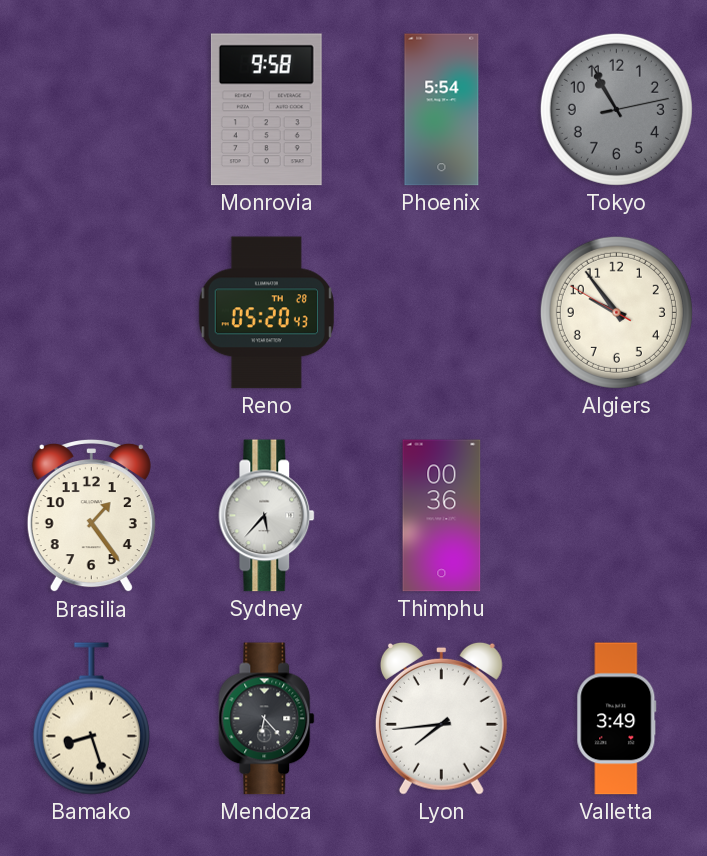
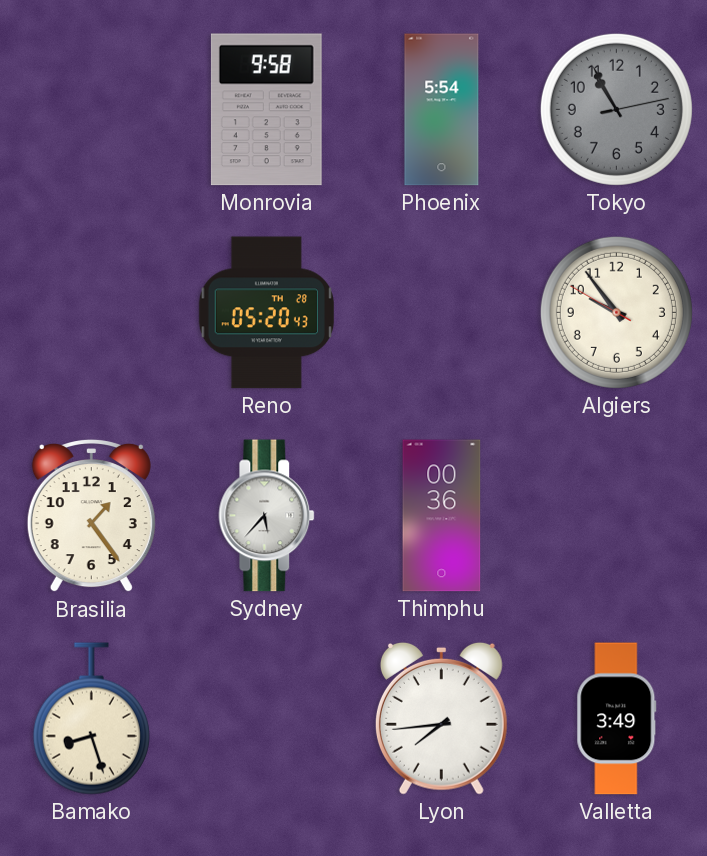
Mendoza: 6:23 -> none (267, 719)
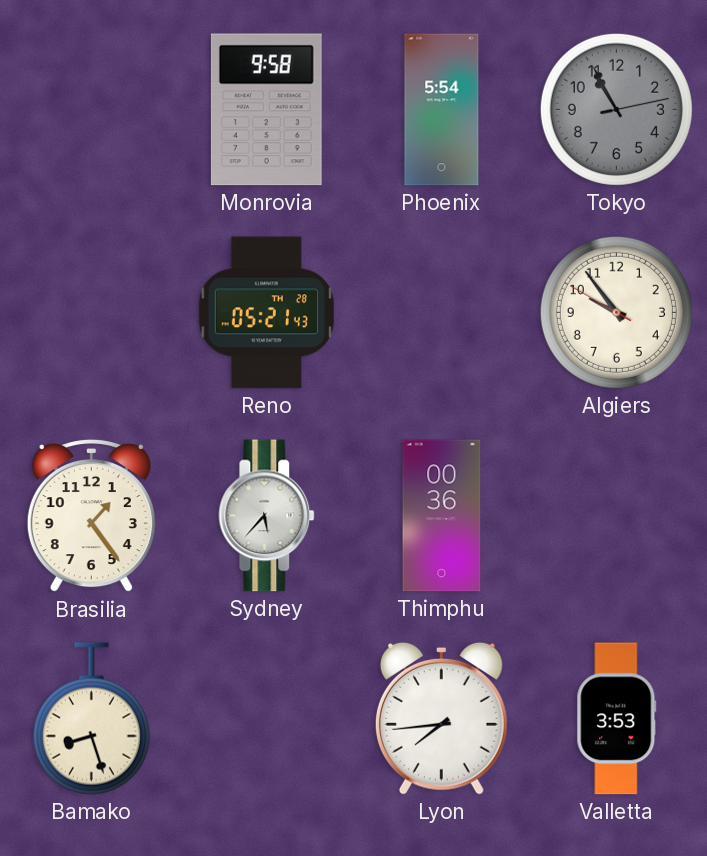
Reno: 05:20 -> 05:21 (266, 313)
Valletta: 3:49 -> 3:53 (617, 719)
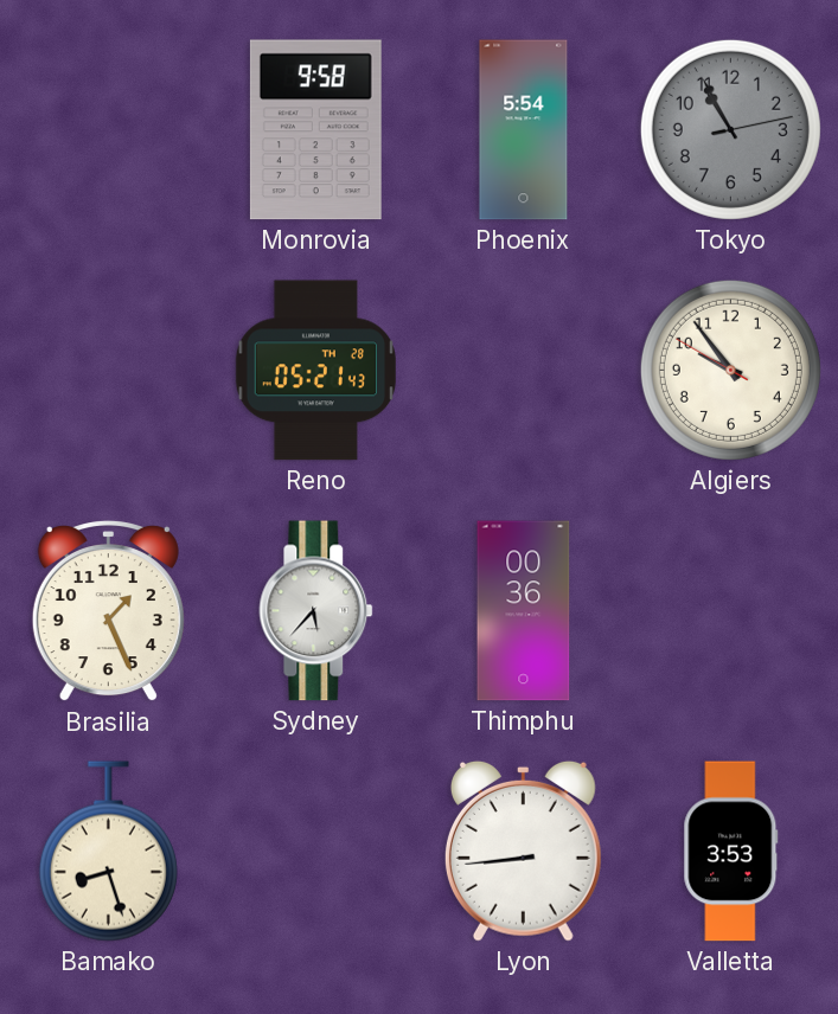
Brasilia: 1:24 -> 1:26 (108, 612)
Lyon: 7:44 -> 8:44 (523, 851)
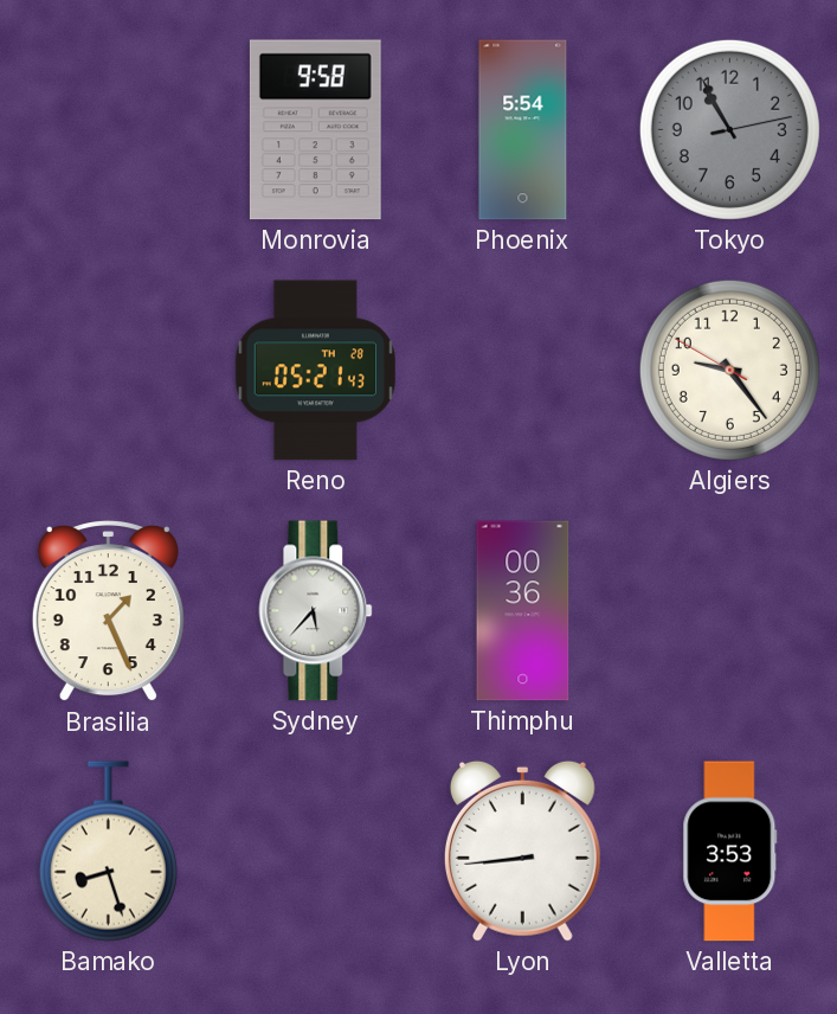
Algiers: 9:53 -> 9:23 (729, 370)
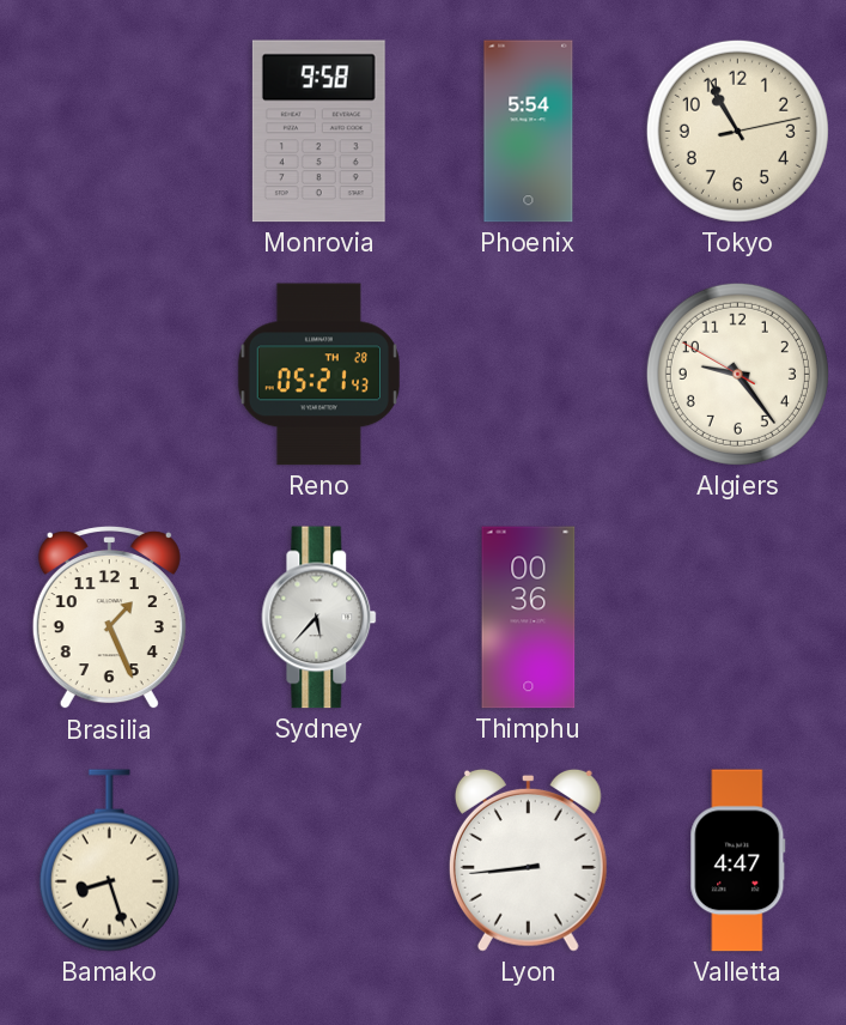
Tokyo dial: grey -> cream (737, 131)
Valletta: 3:53 -> 4:47 (738, 861)
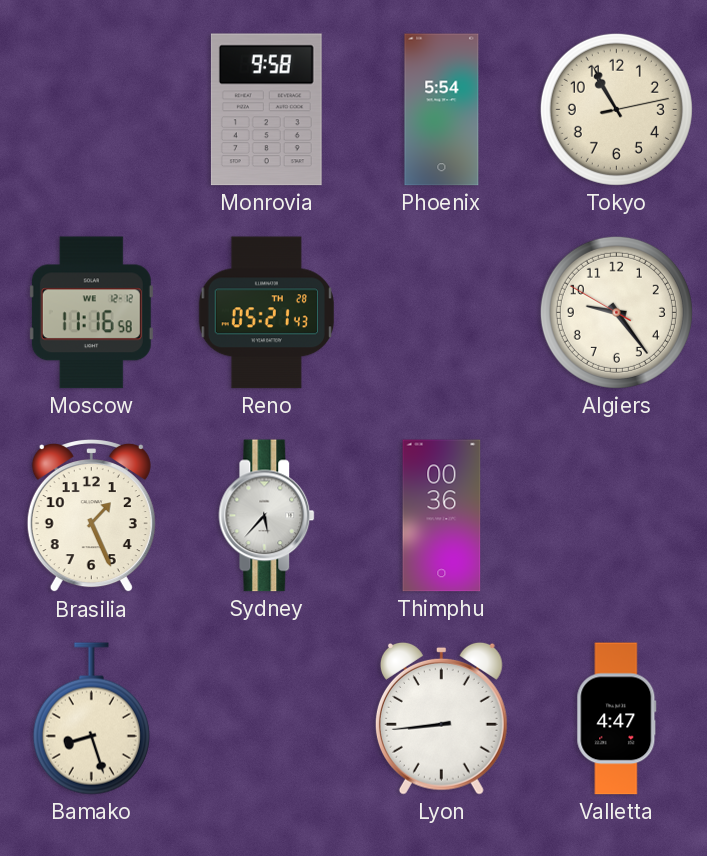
Moscow: none -> 11:16 (91, 313)
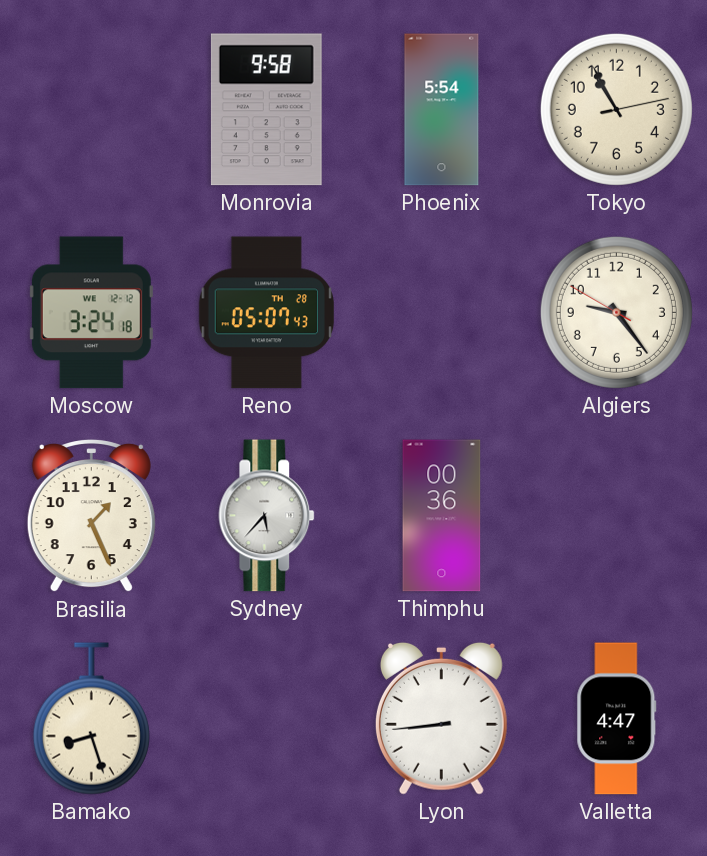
Moscow: 11:16 -> 3:24 (91, 313)
Reno: 05:21 -> 05:07 (266, 313)
